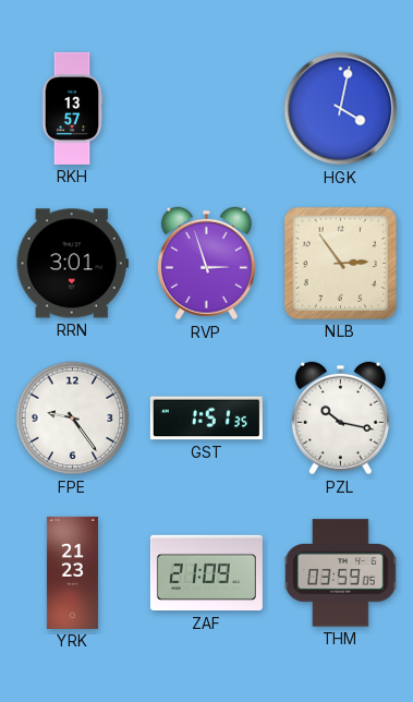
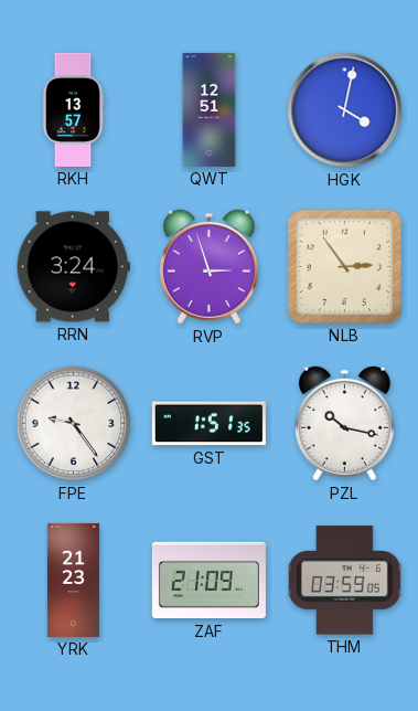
QWT: none -> 12:51 (210, 109)
RRN: 3:01 -> 3:24 (73, 267)
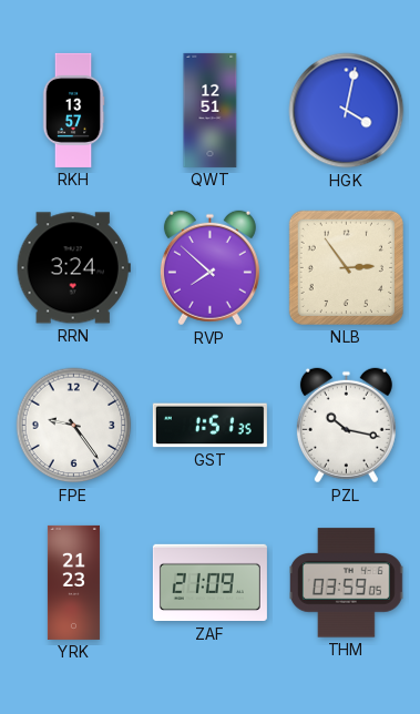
RVP: 2:57 -> 7:52 (209, 268)
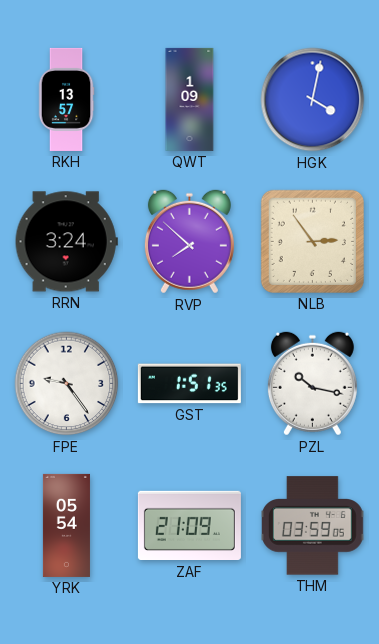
QWT: 12:51 -> 1:09 (190, 99)
YRK: 21:23 -> 05:54 (66, 525)
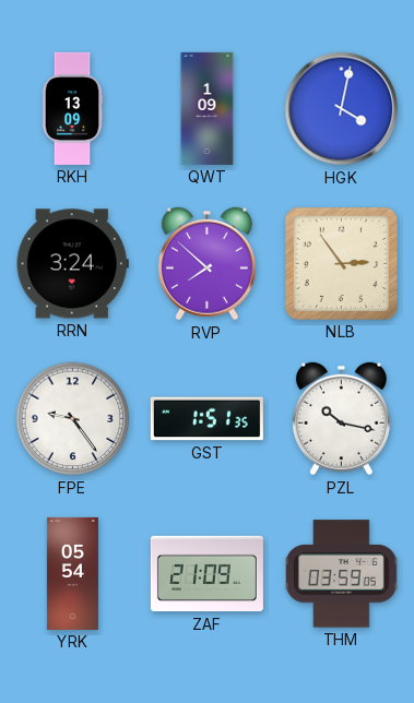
RKH: 13:57 -> 13:09 (72, 108)
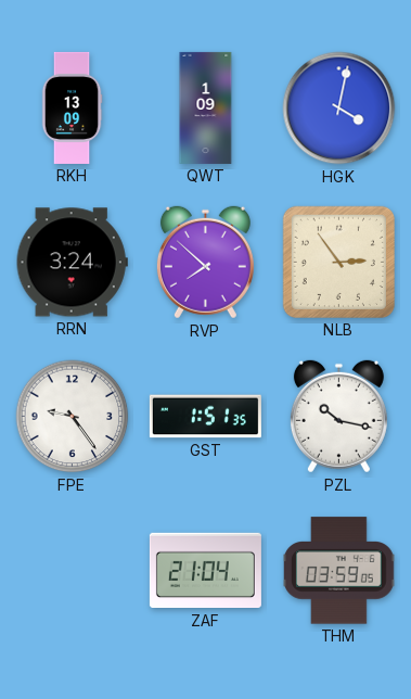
YRK: 05:54 -> none (72, 573)
ZAF: 21:09 -> 21:04 (205, 571)
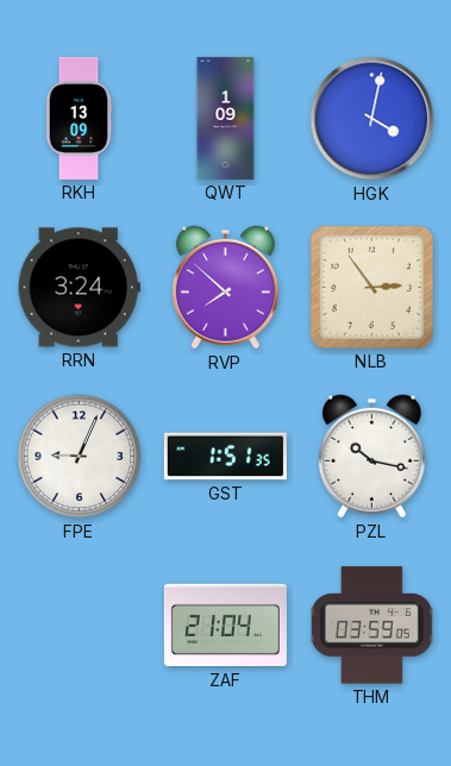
FPE: 9:24 -> 9:04 (80, 457)
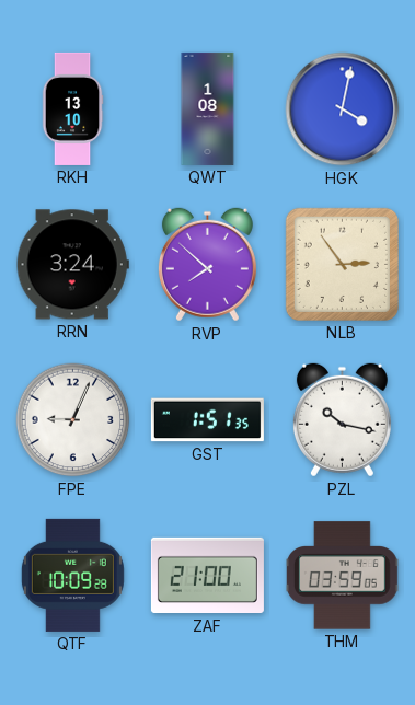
RKH: 13:09 -> 13:10 (72, 108)
QWT: 1:09 -> 1:08 (208, 108)
QTF: none -> 10:09 (72, 575)
ZAF: 21:04 -> 21:00 (207, 576)
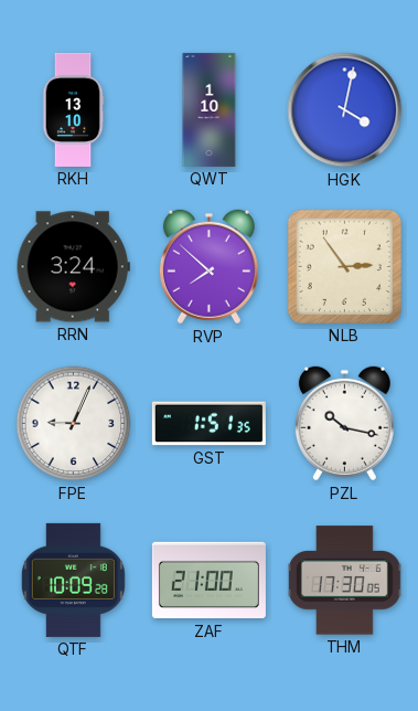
QWT: 1:08 -> 1:10 (210, 109)
THM: 03:59 -> 17:30 (345, 581)
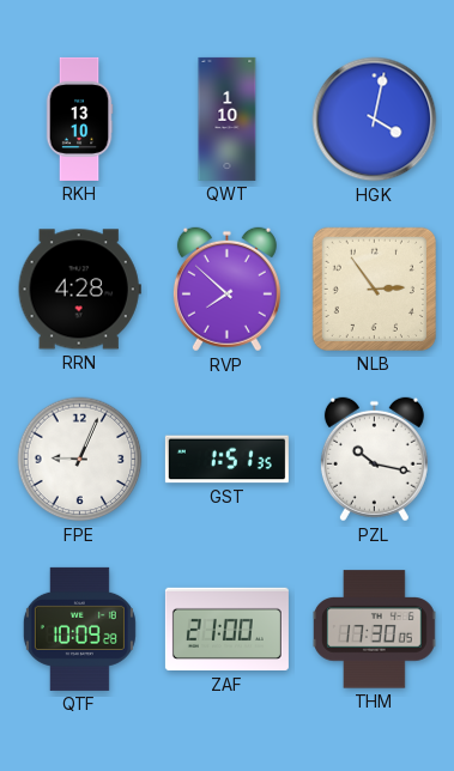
RRN: 3:24 -> 4:28 (79, 290)
